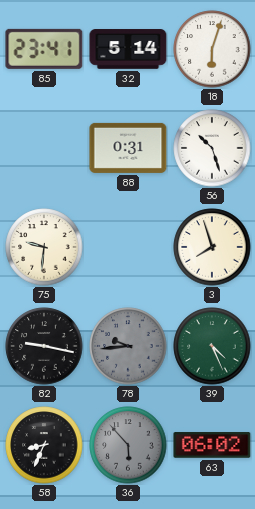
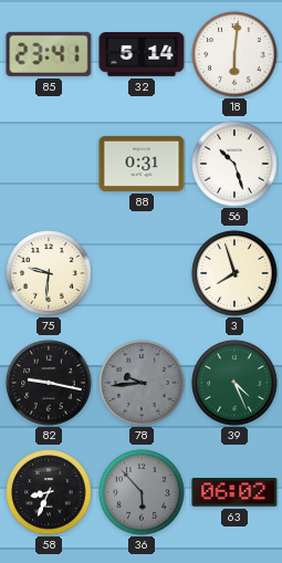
18: 6:03 -> 6:01 (234, 54)
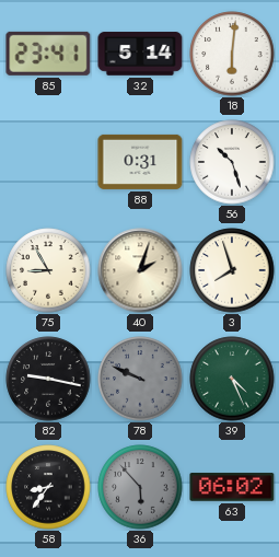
75: 9:31 -> 8:55 (48, 270)
40: none -> 2:03 (140, 270)
78: 9:44 -> 9:49 (140, 379)
58: 8:34 -> 8:36 (48, 487)
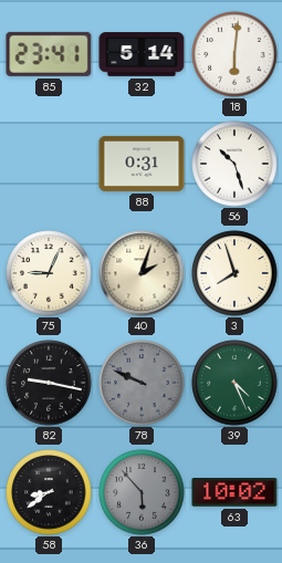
75: 8:55 -> 9:04 (49, 273)
58: 8:36 -> 8:39 (49, 492)
63: 06:02 -> 10:02 (234, 492)
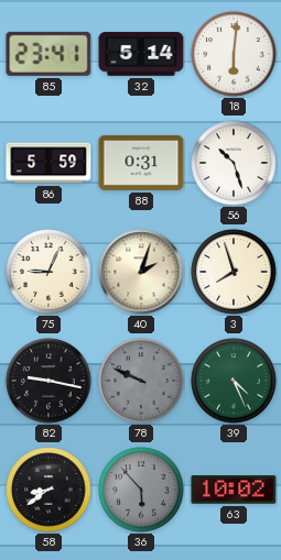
86: none -> 5:59 (48, 163)
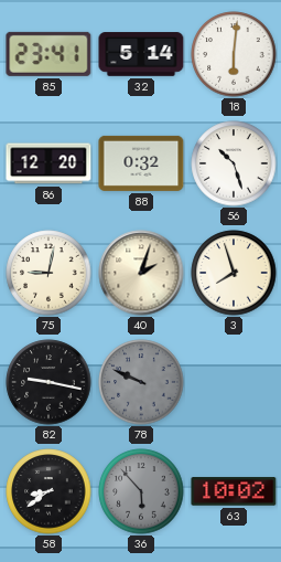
86: 5:59 -> 12:20 (48, 163)
88: 0:31 -> 0:32 (141, 163)
75: 9:04 -> 9:02 (48, 273)
39: 4:26 -> none (234, 381)
